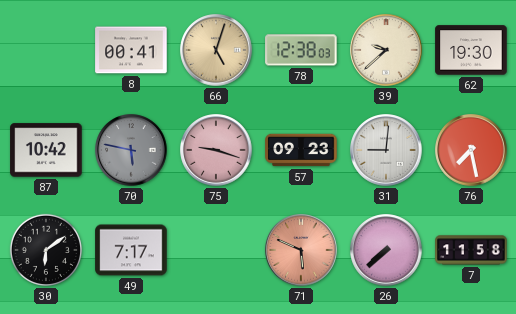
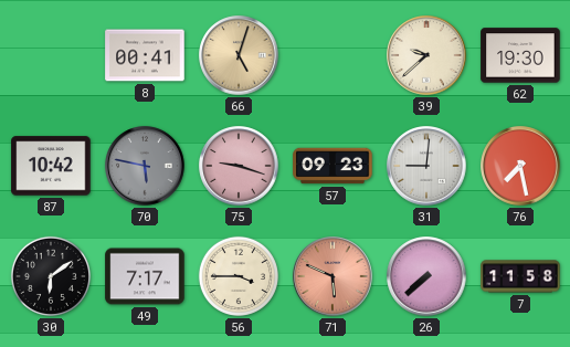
78: 12:38 -> none (301, 50)
56: none -> 3:45 (239, 276)
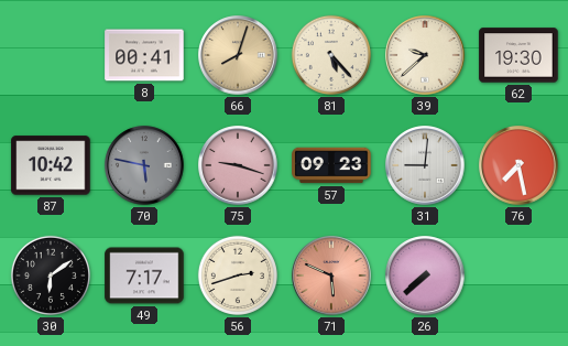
66: 5:03 -> 8:03 (238, 55)
81: none -> 5:23 (331, 55)
56: 3:45 -> 2:42 (238, 275)
7: 11:58 -> none (520, 276)
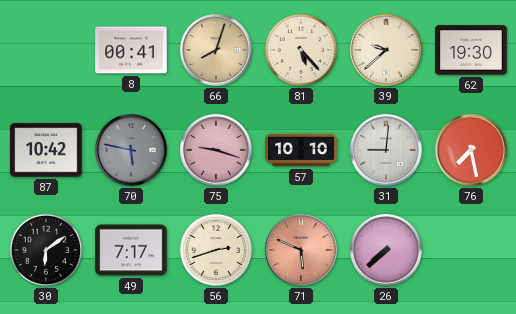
57: 09:23 -> 10:10 (301, 150)
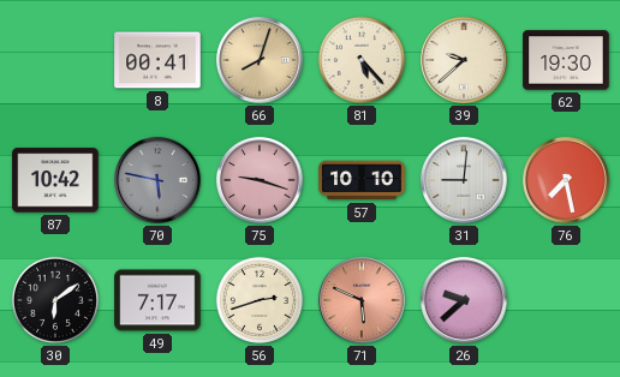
26: 7:38 -> 9:38 (464, 300)
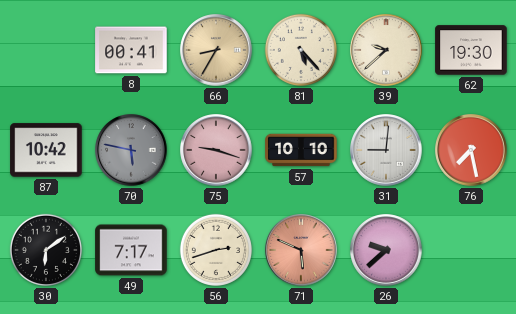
66: 8:03 -> 8:35 (216, 50)
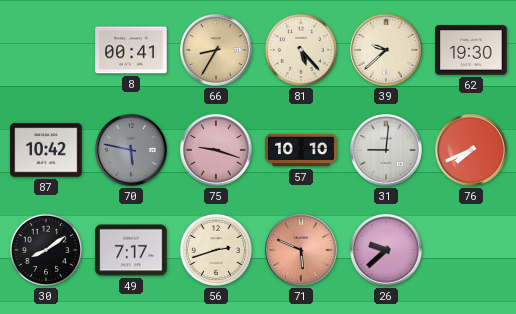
76: 7:28 -> 7:41 (471, 150)
30: 6:09 -> 8:09 (46, 250)
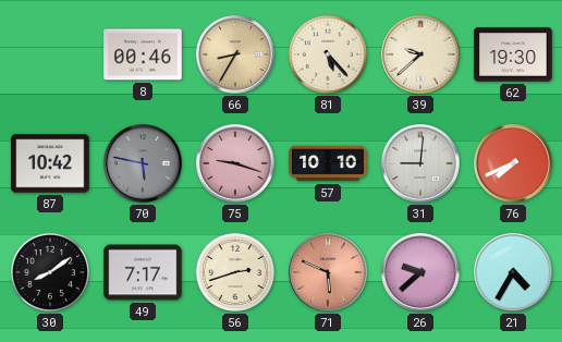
8: 00:41 -> 00:46 (143, 54)
21: none -> 4:35 (513, 272)
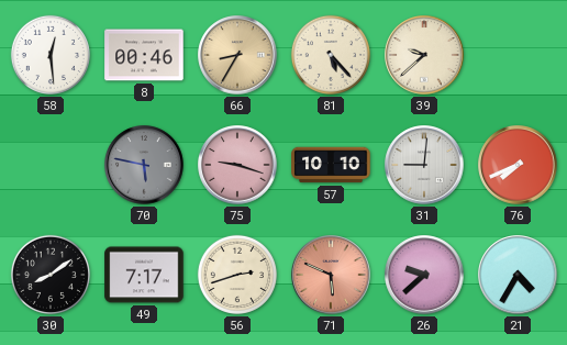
58: none -> 12:29 (51, 55)
62: 19:30 -> none (513, 54)
87: 10:42 -> none (50, 163)
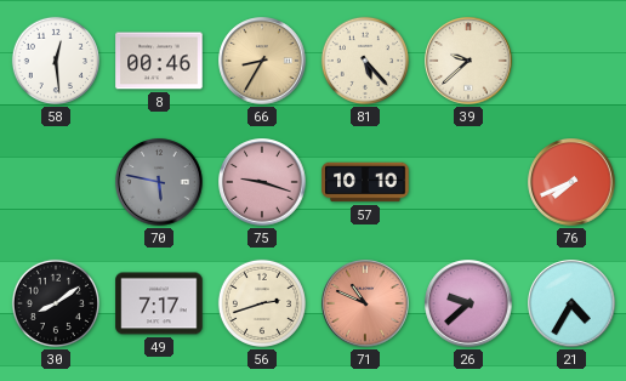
31: 9:01 -> none (424, 165)
71: 5:49 -> 10:49 (365, 303)
